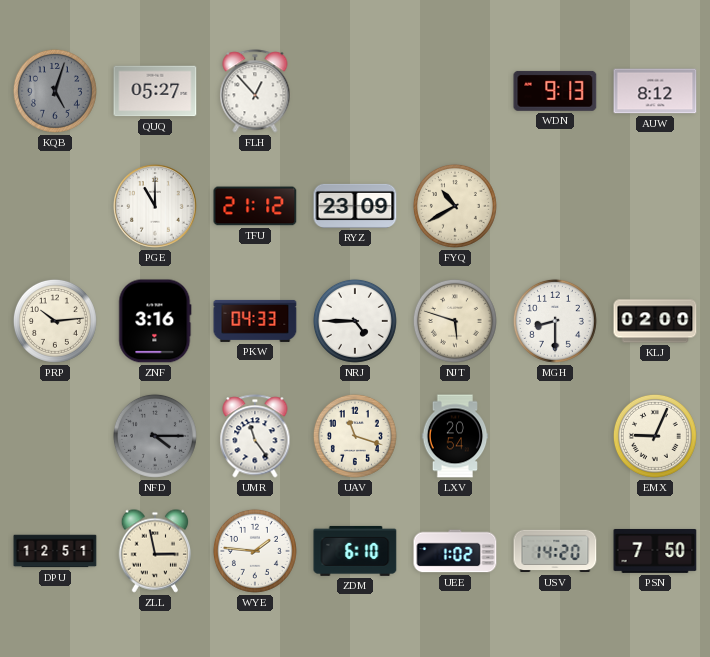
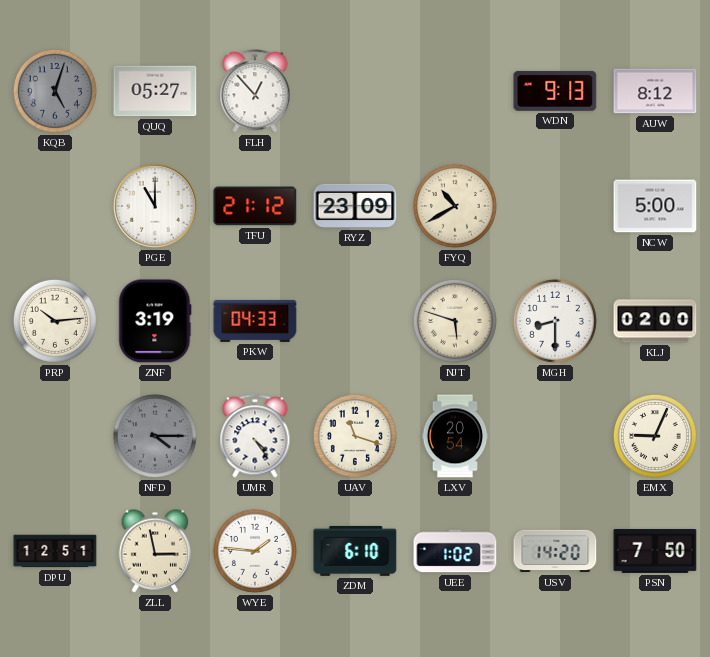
NCW: none -> 5:00 (655, 206)
ZNF: 3:16 -> 3:19 (155, 321)
NRJ: 4:45 -> none (355, 321)
UMR: 11:24 -> 4:24 (255, 436)
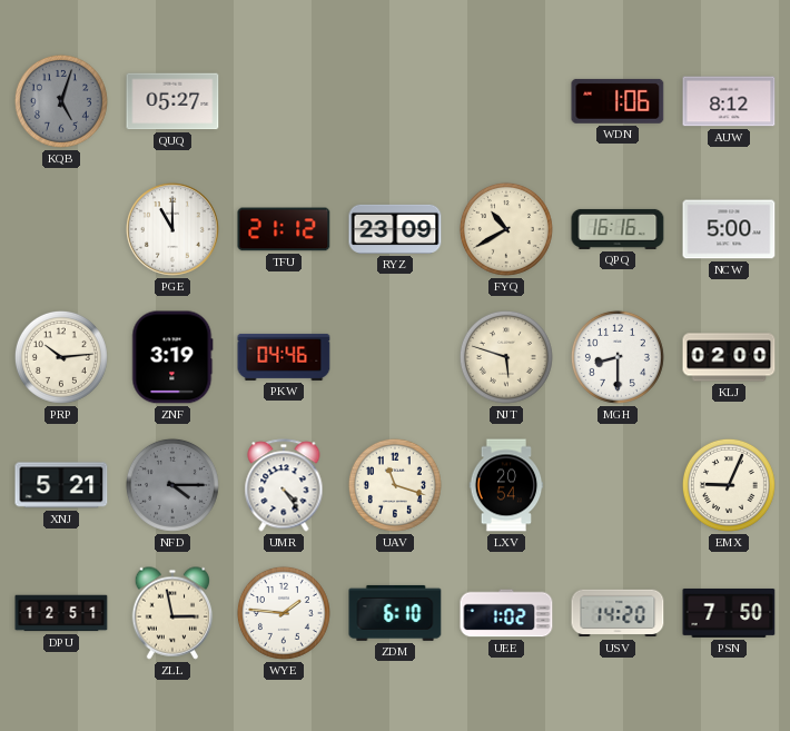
FLH: 12:53 -> none (255, 91)
WDN: 9:13 -> 1:06 (618, 101)
QPQ: none -> 16:16 (618, 229)
PKW: 04:33 -> 04:46 (284, 357)
XNJ: none -> 5:21 (61, 485)
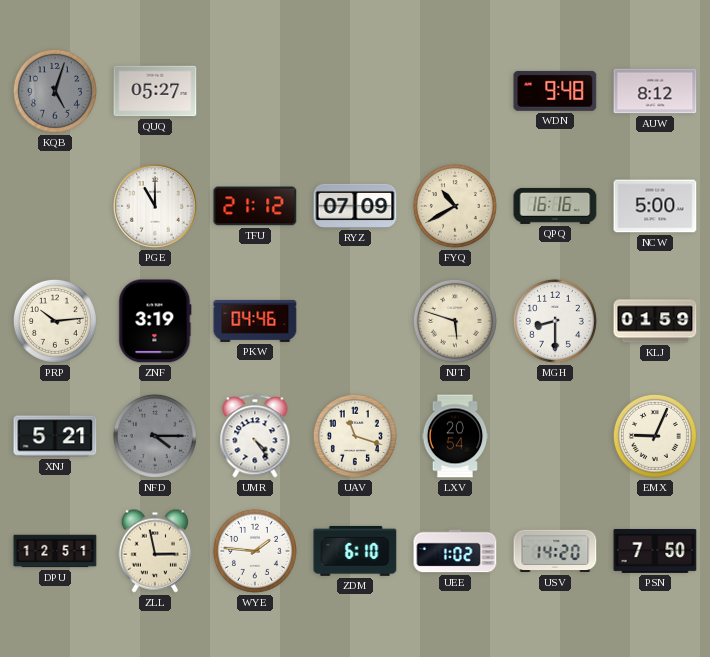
WDN: 1:06 -> 9:48 (555, 91)
RYZ: 23:09 -> 07:09 (355, 206)
KLJ: 02:00 -> 01:59 (655, 321)
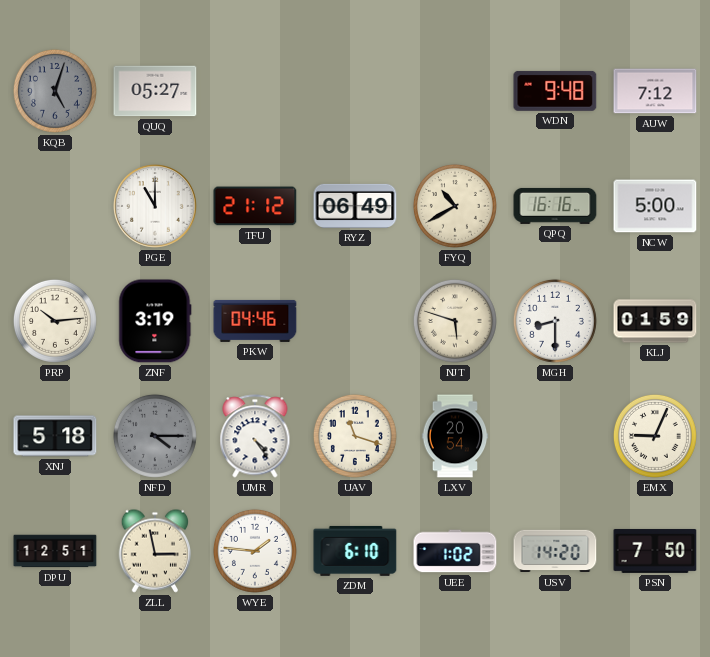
AUW: 8:12 -> 7:12 (655, 91)
RYZ: 07:09 -> 06:49 (355, 206)
XNJ: 5:21 -> 5:18 (55, 436)
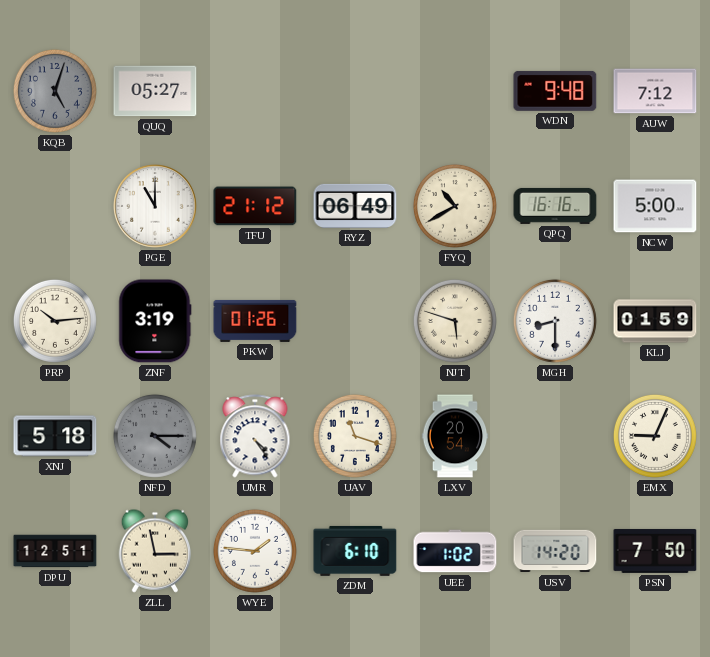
PKW: 04:46 -> 01:26 (255, 321)
